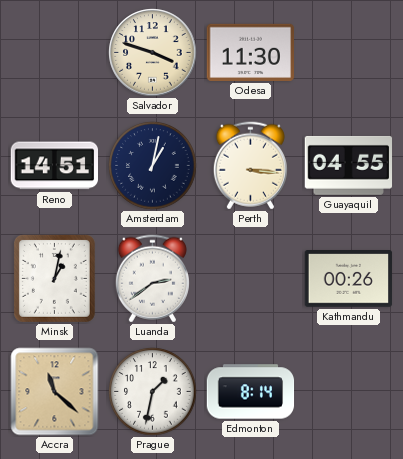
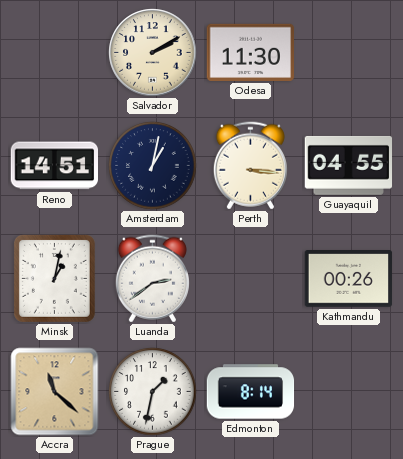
Salvador: 3:48 -> 2:10 (153, 53)
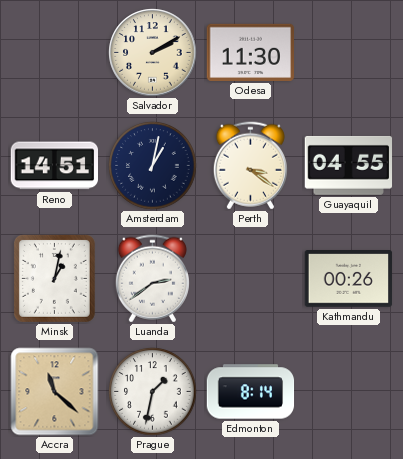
Perth: 3:16 -> 3:21 (250, 166)
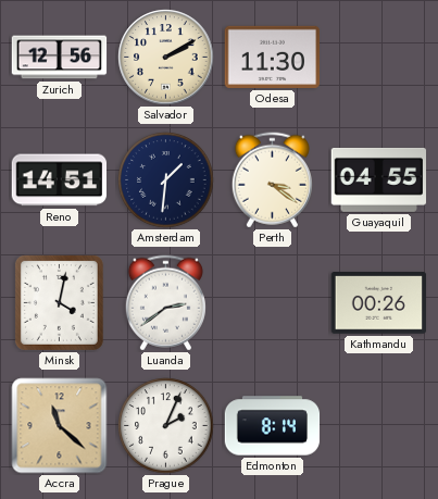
Zurich: none -> 12:56 (60, 58)
Amsterdam: 1:02 -> 1:31 (166, 180)
Minsk: 1:02 -> 4:02 (59, 302)
Prague: 1:32 -> 2:04 (166, 426)
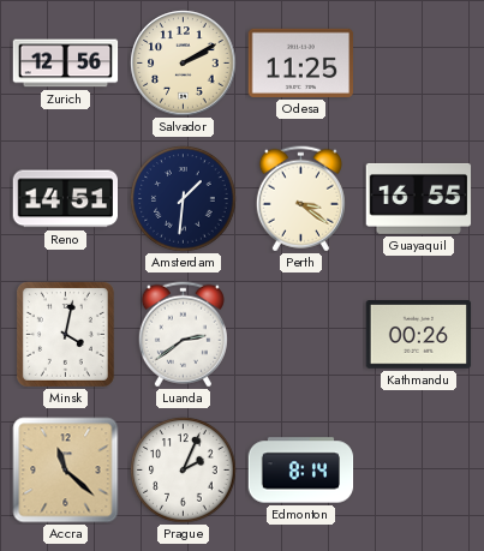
Odesa: 11:30 -> 11:25 (301, 62)
Guayaquil: 04:55 -> 16:55 (419, 198)
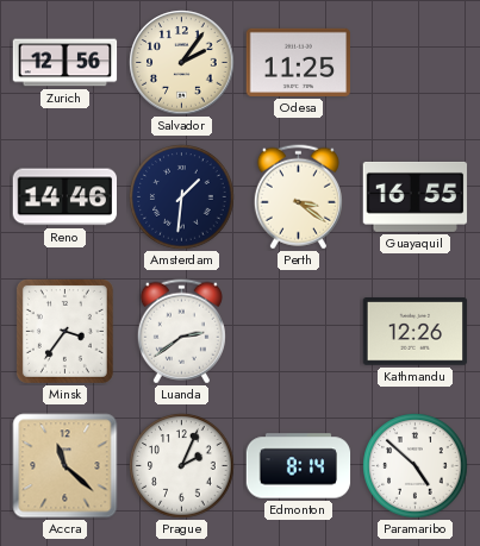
Salvador: 2:10 -> 2:06 (182, 63)
Reno: 14:51 -> 14:46 (64, 197)
Minsk: 4:02 -> 3:36 (64, 331)
Kathmandu: 00:26 -> 12:26 (416, 332)
Paramaribo: none -> 4:52 (416, 466)
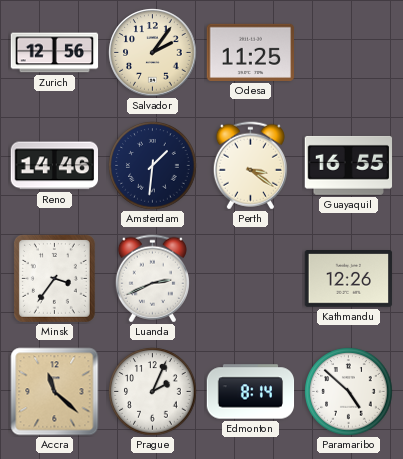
Luanda: 2:39 -> 2:41 (152, 279)
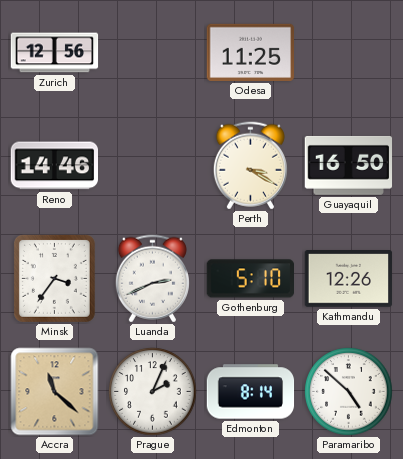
Salvador: 2:06 -> none (153, 53)
Amsterdam: 1:31 -> none (153, 166)
Perth: 3:21 -> 3:20 (250, 166)
Guayaquil: 16:55 -> 16:50 (349, 165)
Gothenburg: none -> 5:10 (250, 279)
